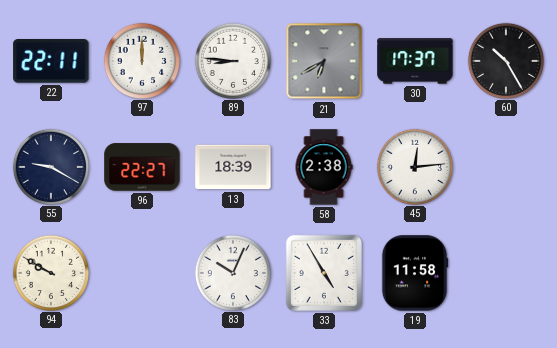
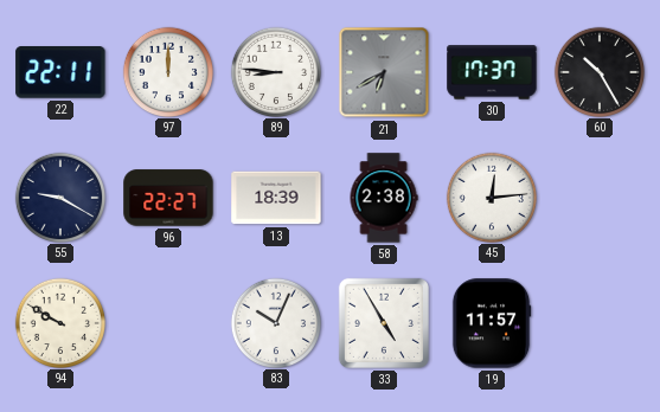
19: 11:58 -> 11:57 (492, 323)
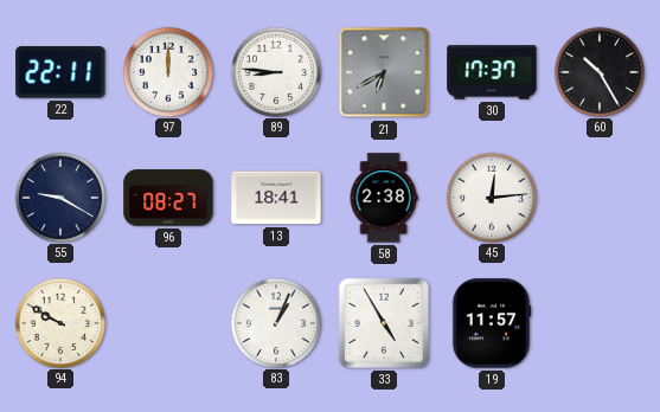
96: 22:27 -> 08:27 (168, 198)
13: 18:39 -> 18:41 (276, 198)
83: 10:04 -> 1:04 (275, 322)
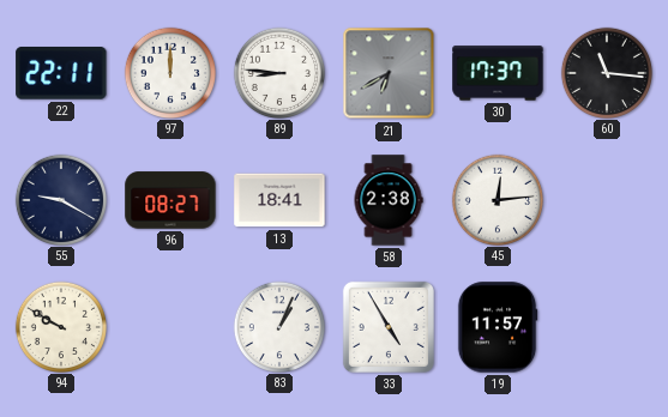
60: 10:25 -> 11:16 (606, 72)
